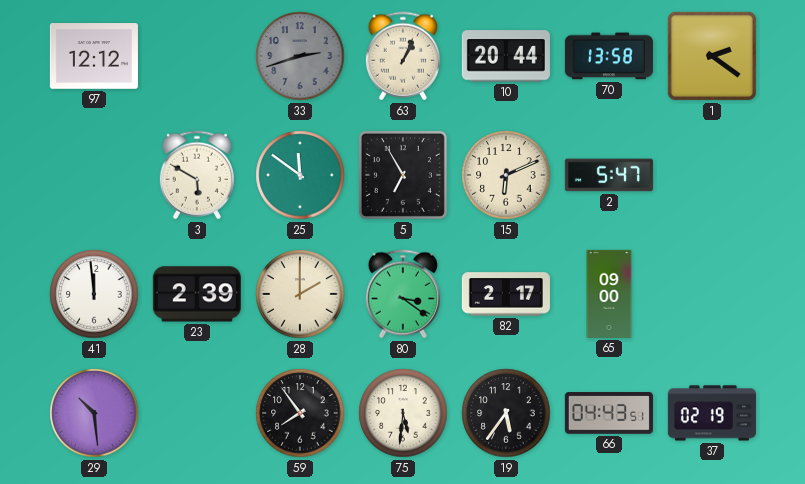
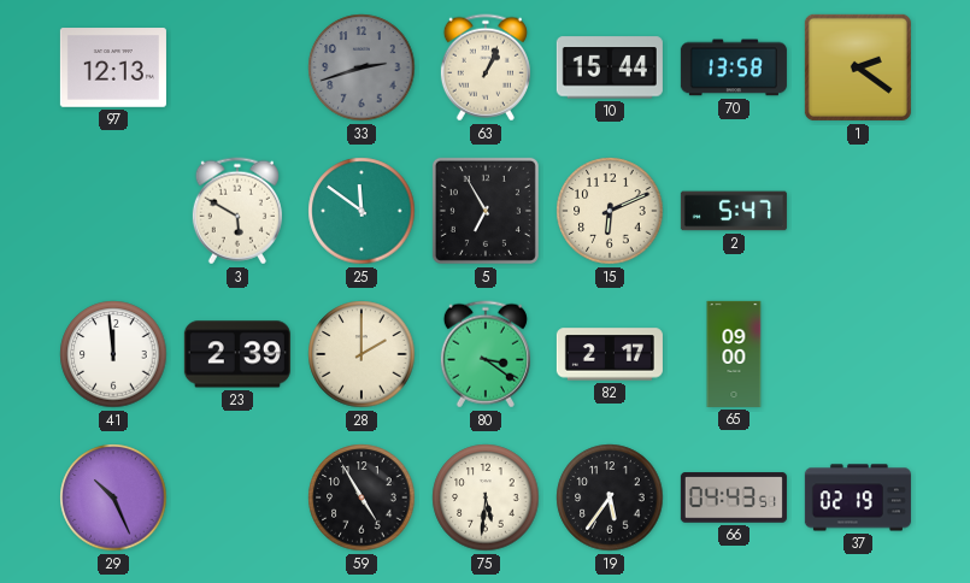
97: 12:12 -> 12:13 (113, 67)
10: 20:44 -> 15:44 (610, 67)
29: 10:29 -> 10:26 (113, 497)
59: 7:54 -> 4:55 (361, 497)
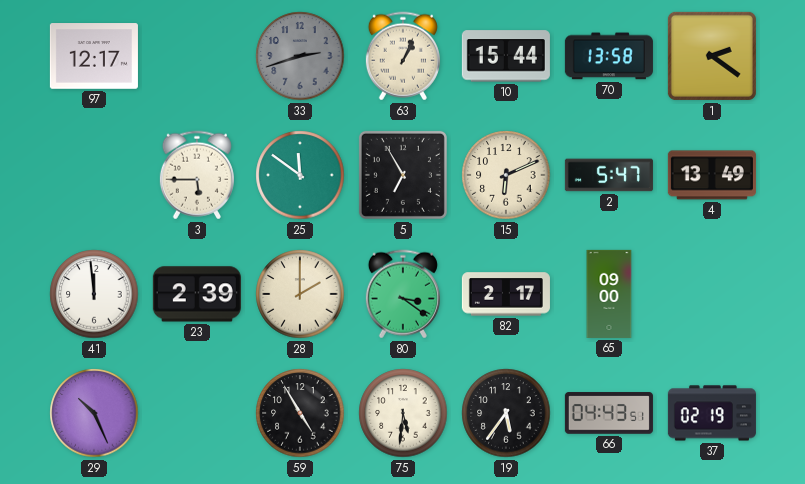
97: 12:13 -> 12:17 (94, 56)
3: 5:50 -> 5:45 (197, 175)
4: none -> 13:49 (712, 175)
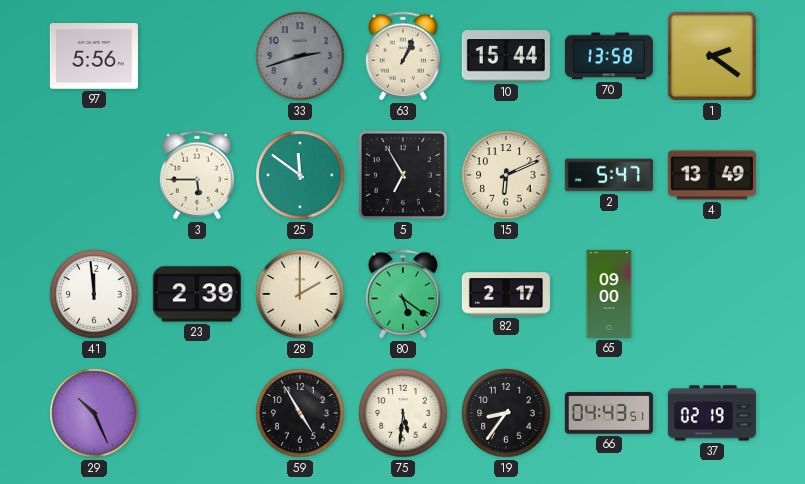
97: 12:17 -> 5:56 (94, 56)
80: 3:21 -> 5:21 (403, 294)
19: 5:36 -> 8:36 (506, 413)
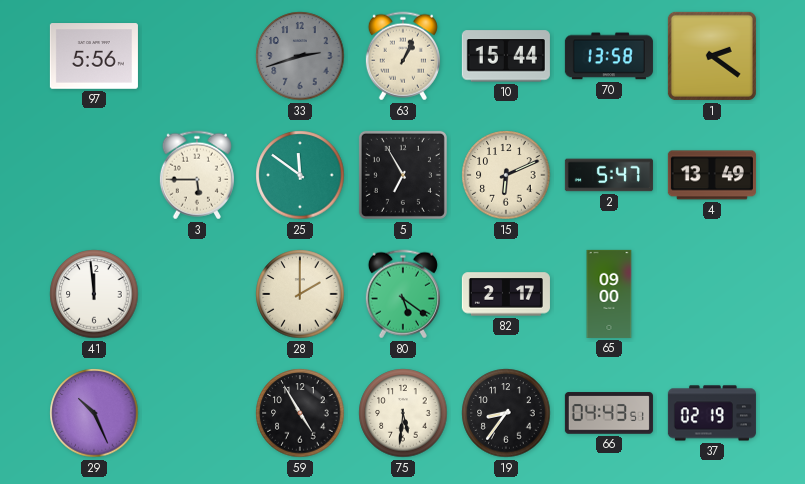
23: 2:39 -> none (197, 294)
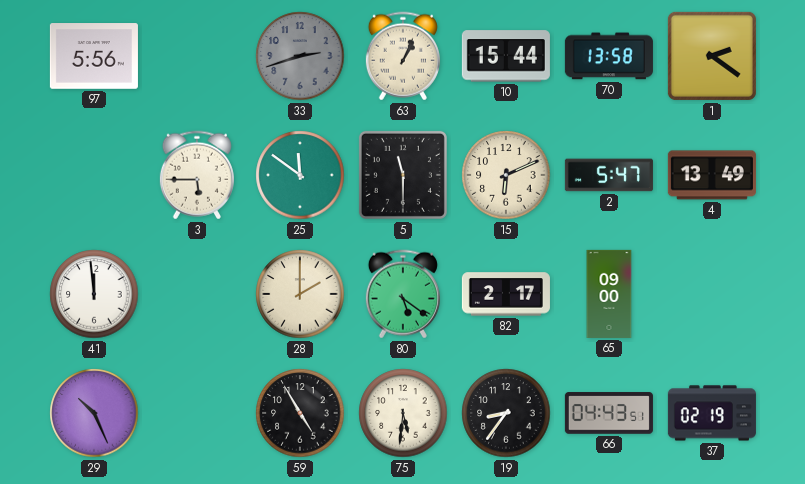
5: 6:55 -> 11:30 (403, 175)
